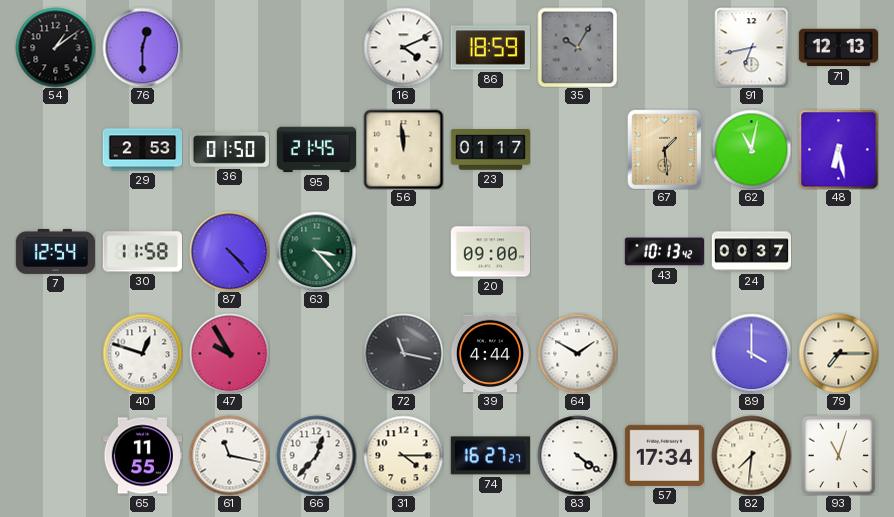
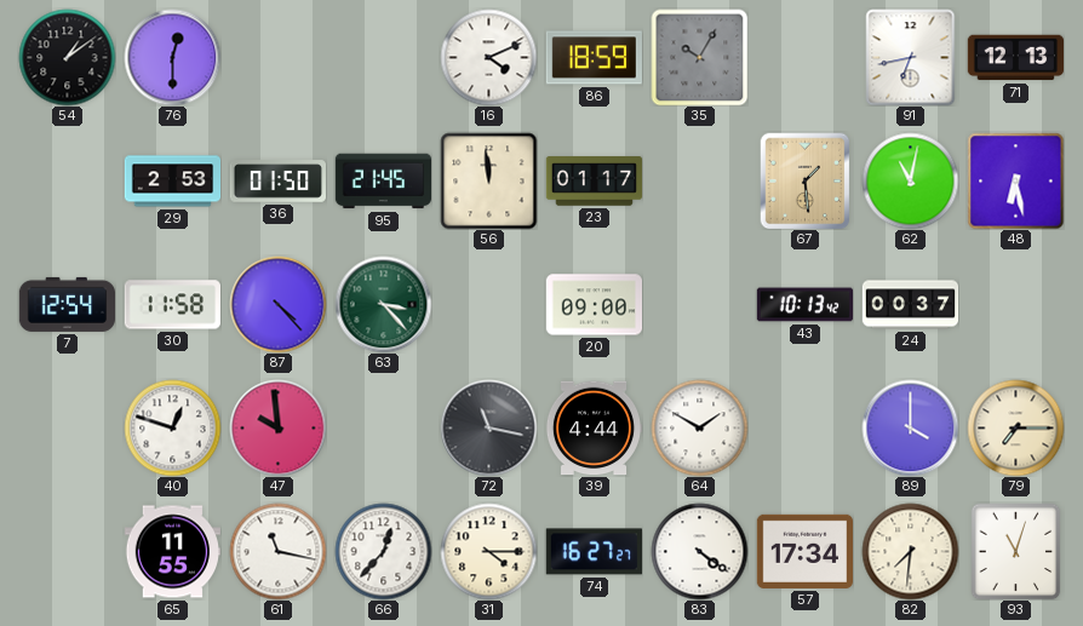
47: 9:55 -> 9:59 (277, 427)
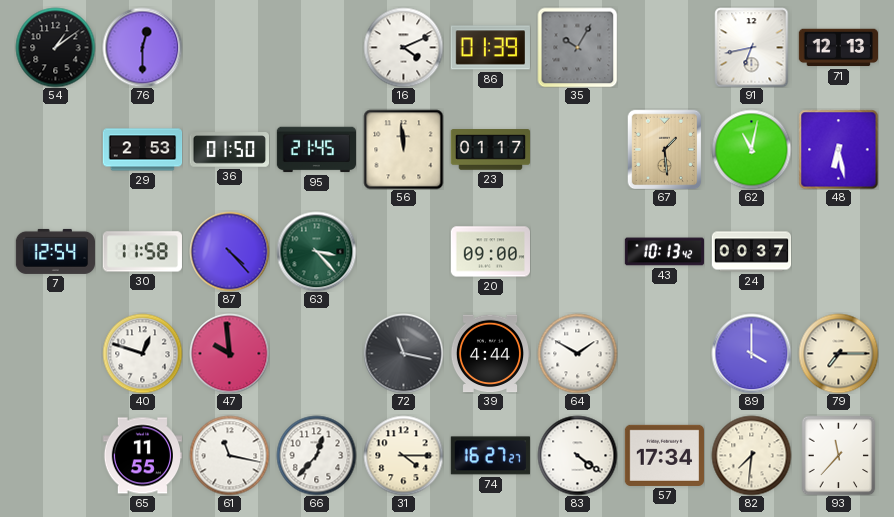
86: 18:59 -> 01:39 (490, 48)
93: 11:03 -> 11:37 (839, 455)
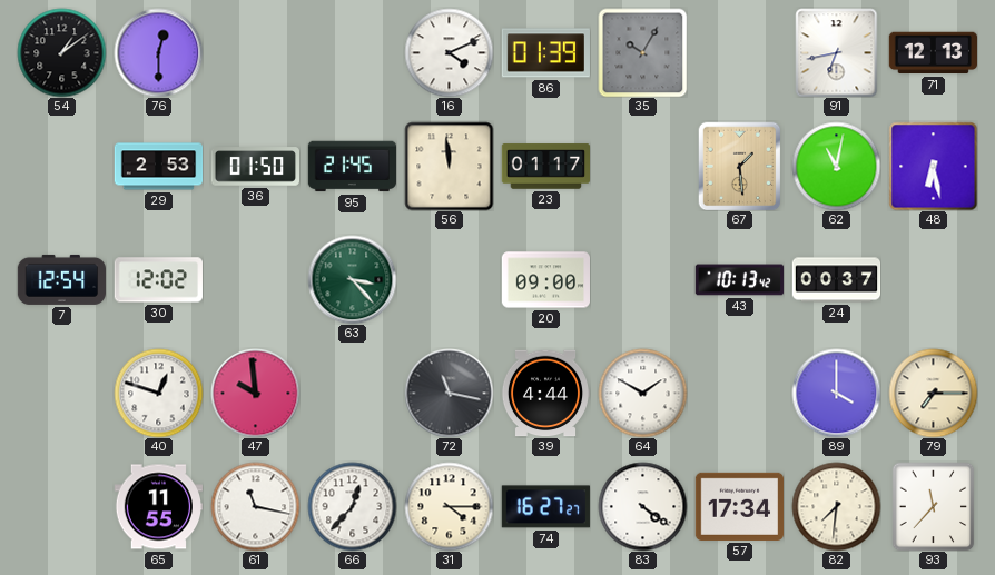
30: 11:58 -> 12:02 (158, 280)
87: 4:23 -> none (229, 251)
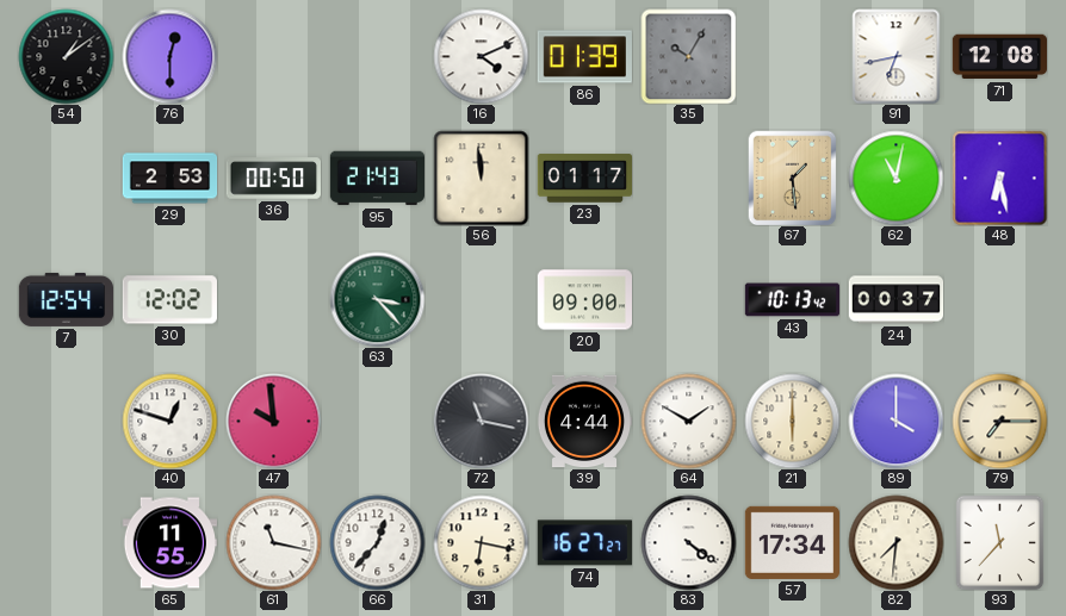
71: 12:13 -> 12:08 (999, 57)
36: 01:50 -> 00:50 (273, 179)
95: 21:45 -> 21:43 (377, 179)
21: none -> 6:00 (792, 421)
31: 4:15 -> 6:17 (481, 542)
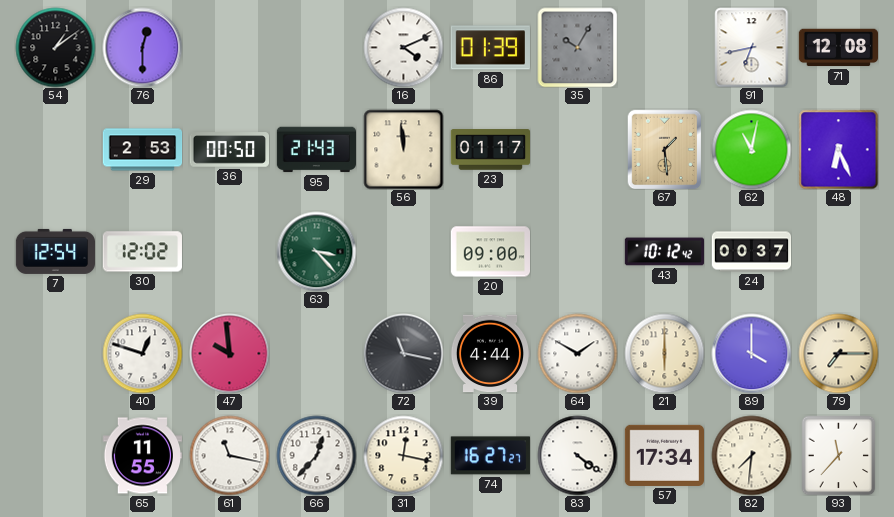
48: 6:28 -> 6:26 (838, 149)
43: 10:13 -> 10:12 (664, 252)
31: 6:17 -> 12:17 (403, 455)
